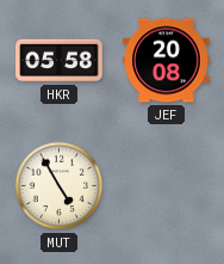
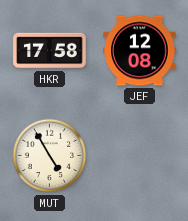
HKR: 05:58 -> 17:58 (50, 51)
JEF: 20:08 -> 12:08 (140, 51)
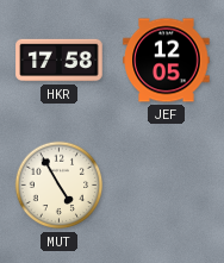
JEF: 12:08 -> 12:05 (167, 61)
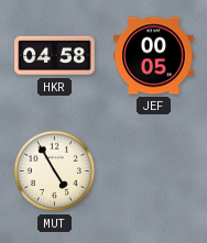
HKR: 17:58 -> 04:58 (55, 56)
JEF: 12:05 -> 00:05 (154, 56)
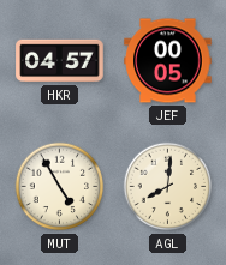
HKR: 04:58 -> 04:57 (60, 61)
AGL: none -> 8:01 (168, 187)
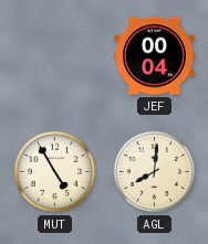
HKR: 04:57 -> none (60, 61)
JEF: 00:05 -> 00:04 (155, 56)
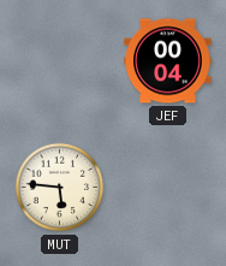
MUT: 4:55 -> 5:46 (60, 188)
AGL: 8:01 -> none (155, 172)
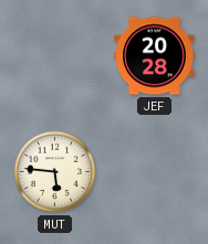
JEF: 00:04 -> 20:28 (155, 56)
